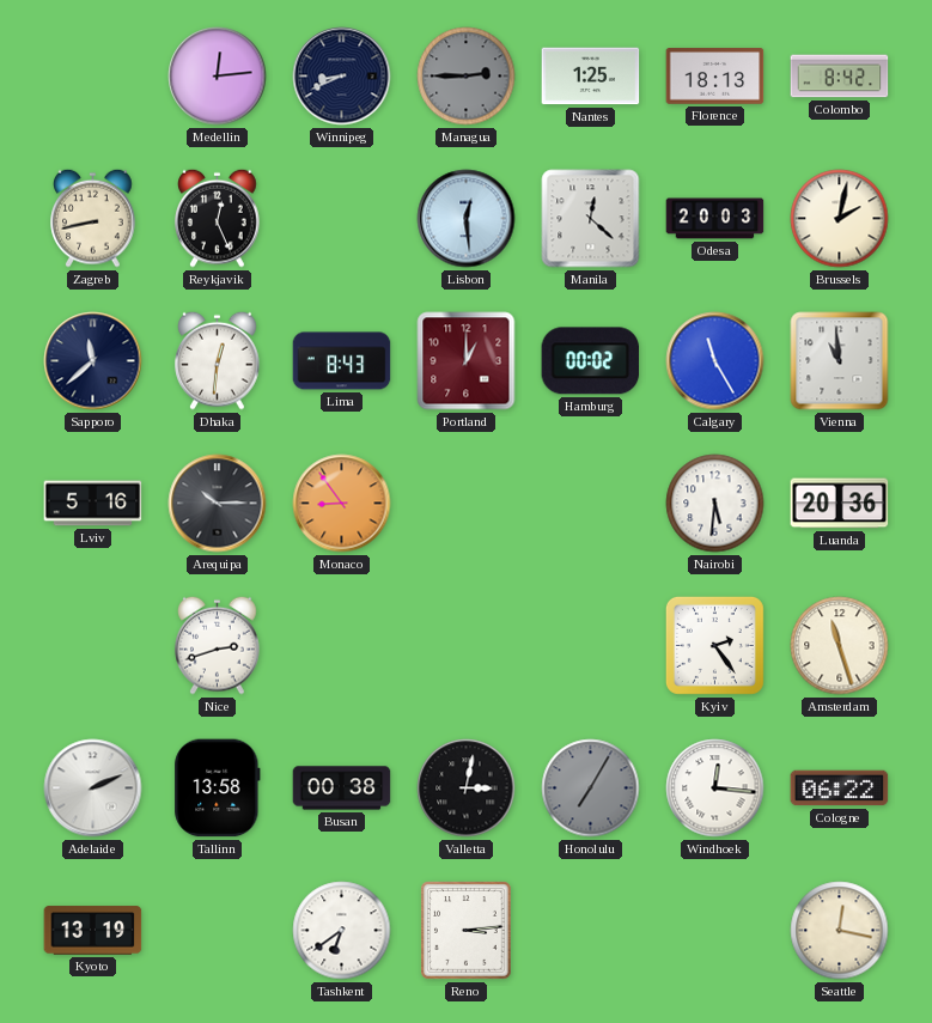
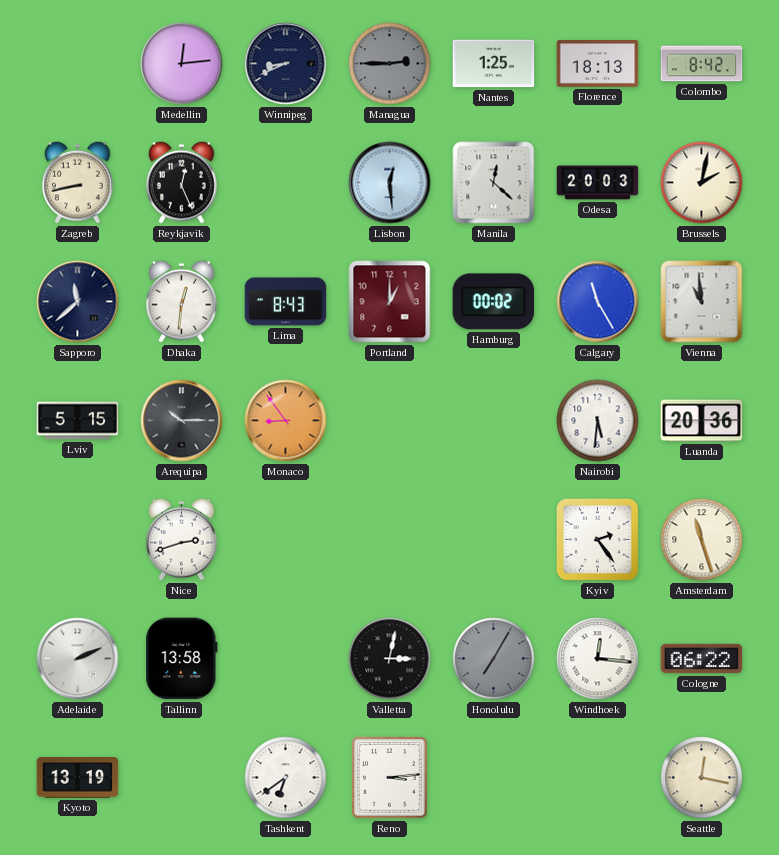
Lviv: 5:16 -> 5:15 (78, 421)
Busan: 00:38 -> none (342, 788)
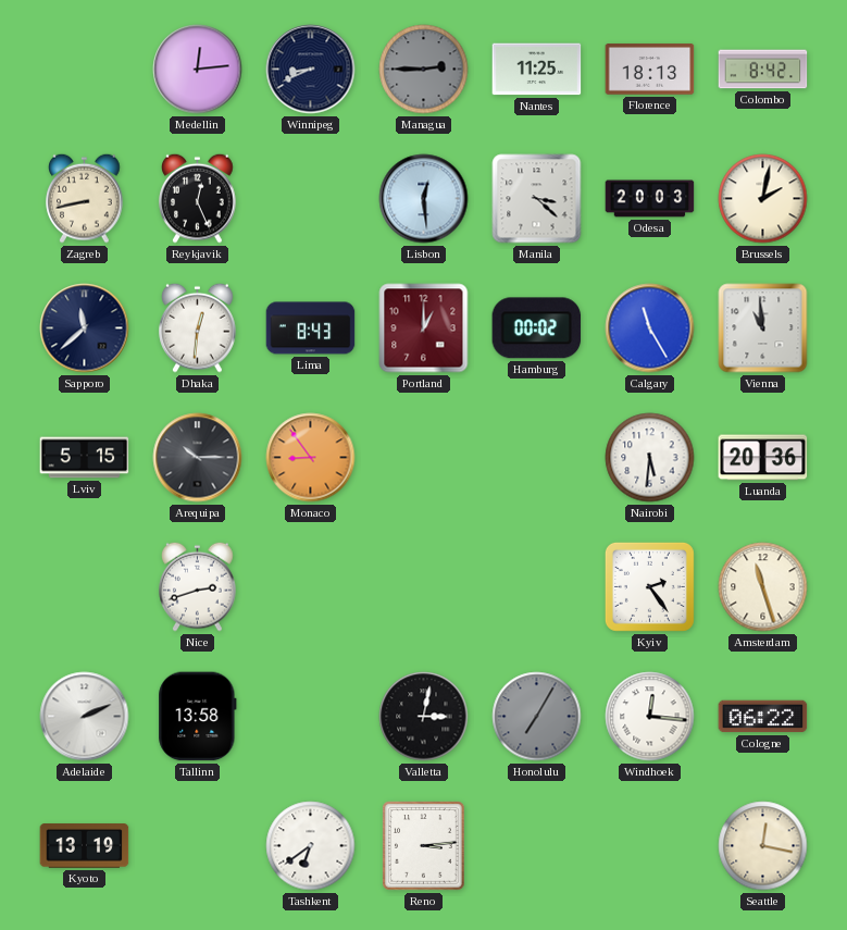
Nantes: 1:25 -> 11:25 (537, 70)
Manila: 12:22 -> 3:22 (537, 199)
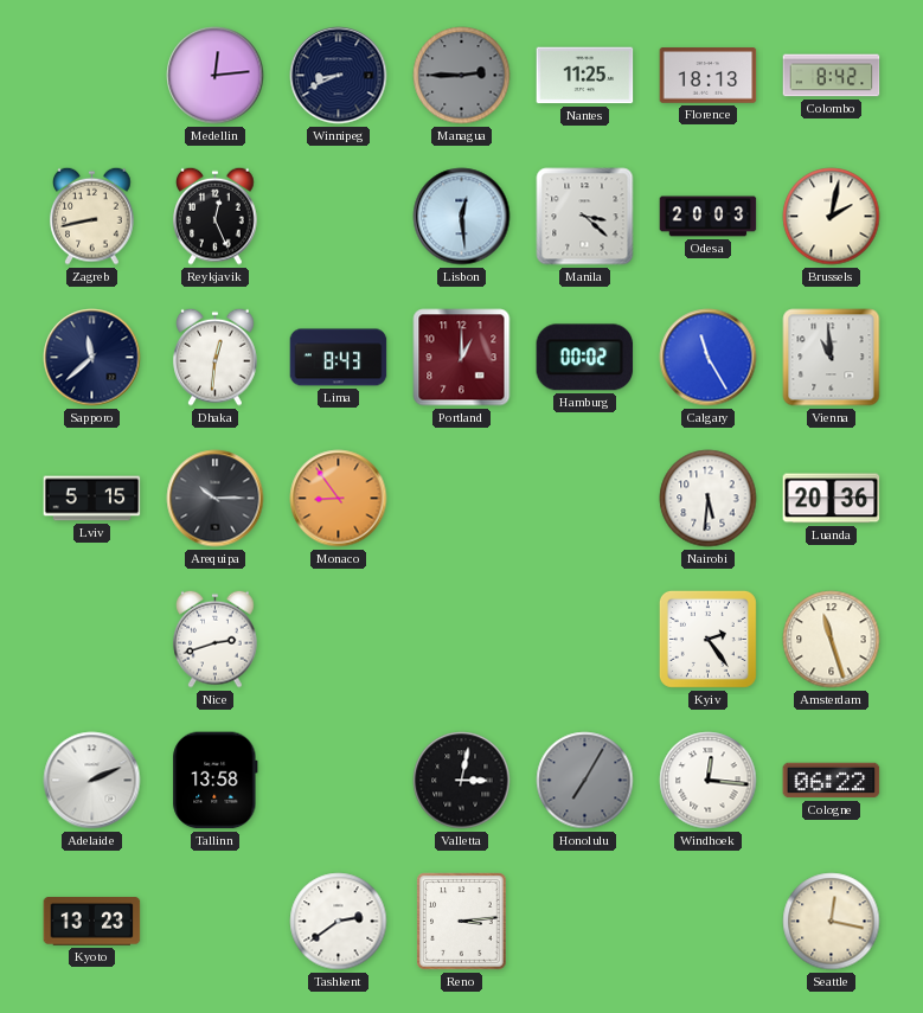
Kyoto: 13:19 -> 13:23 (92, 922)
Tashkent: 6:39 -> 2:39 (339, 922)
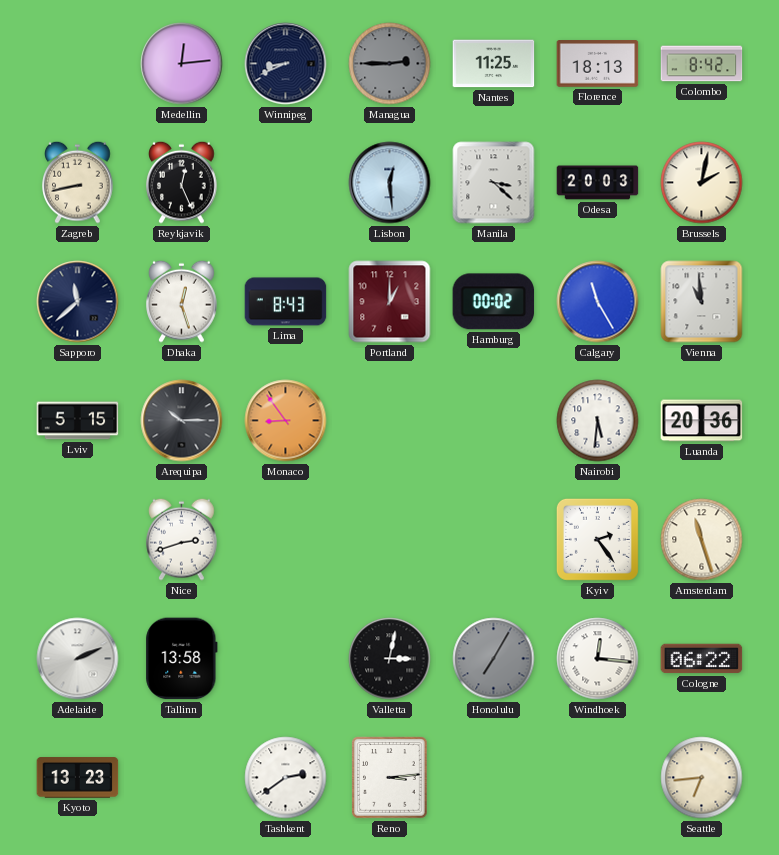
Dhaka: 12:31 -> 12:27 (182, 301)
Seattle: 12:17 -> 6:44 (702, 778)
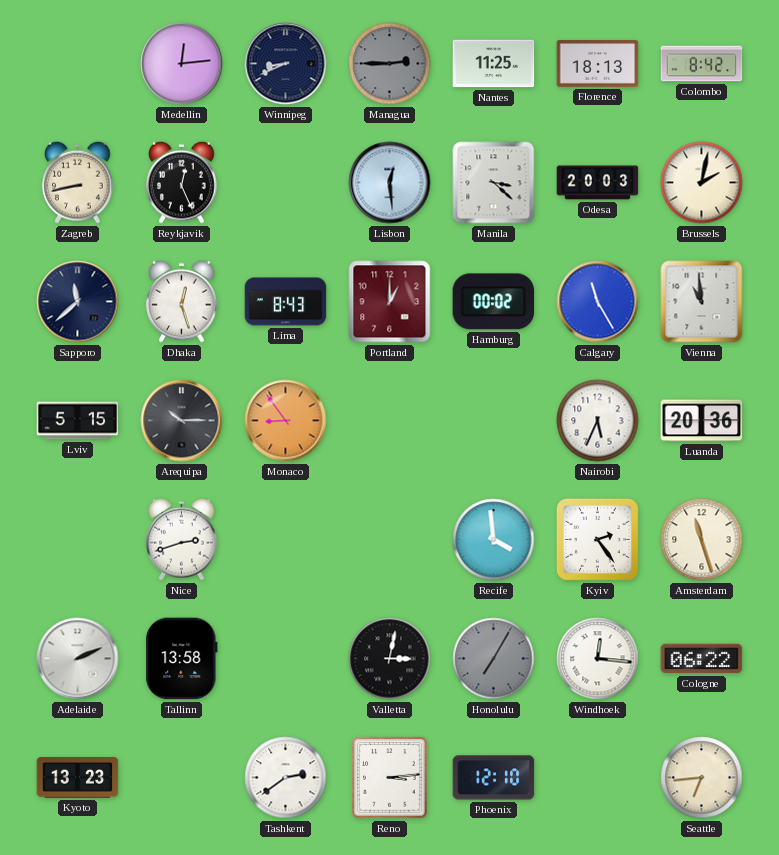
Nairobi: 5:31 -> 5:34 (598, 421)
Recife: none -> 3:59 (494, 540)
Phoenix: none -> 12:10 (494, 778)
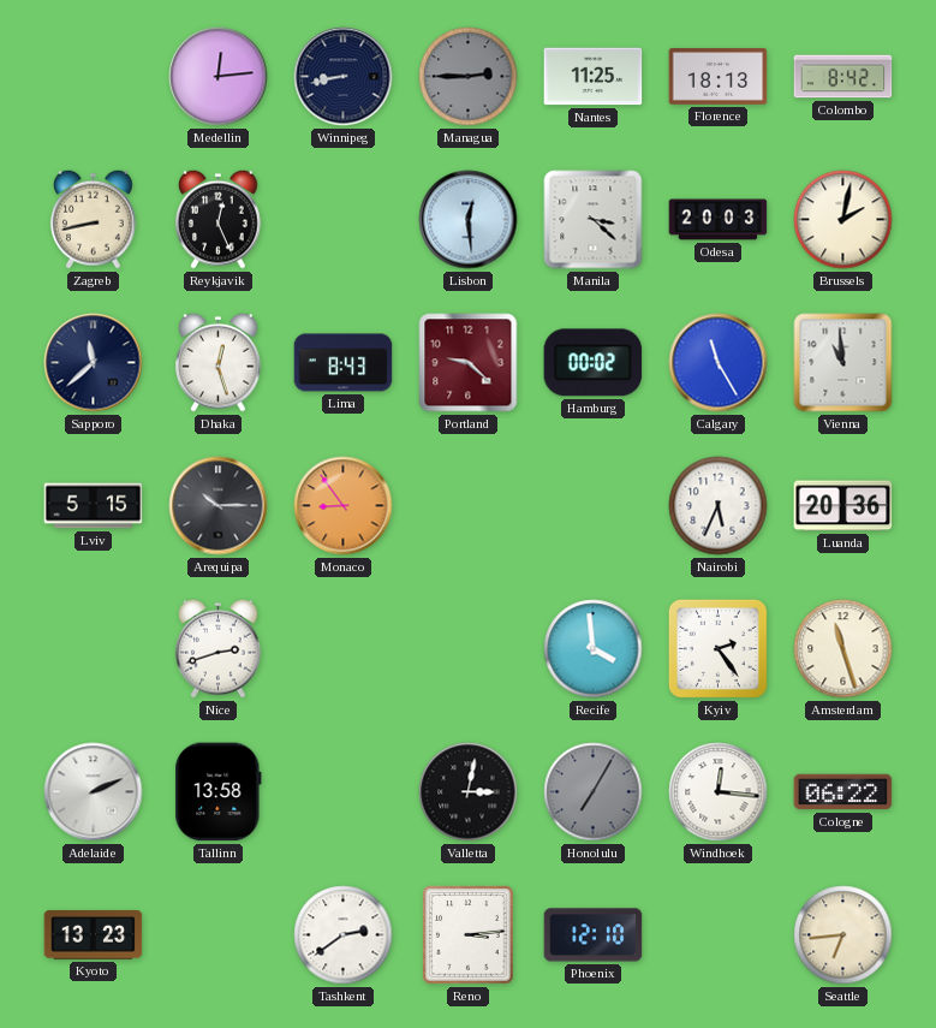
Winnipeg: 8:41 -> 8:43 (344, 77)
Portland: 1:00 -> 9:22 (469, 363)
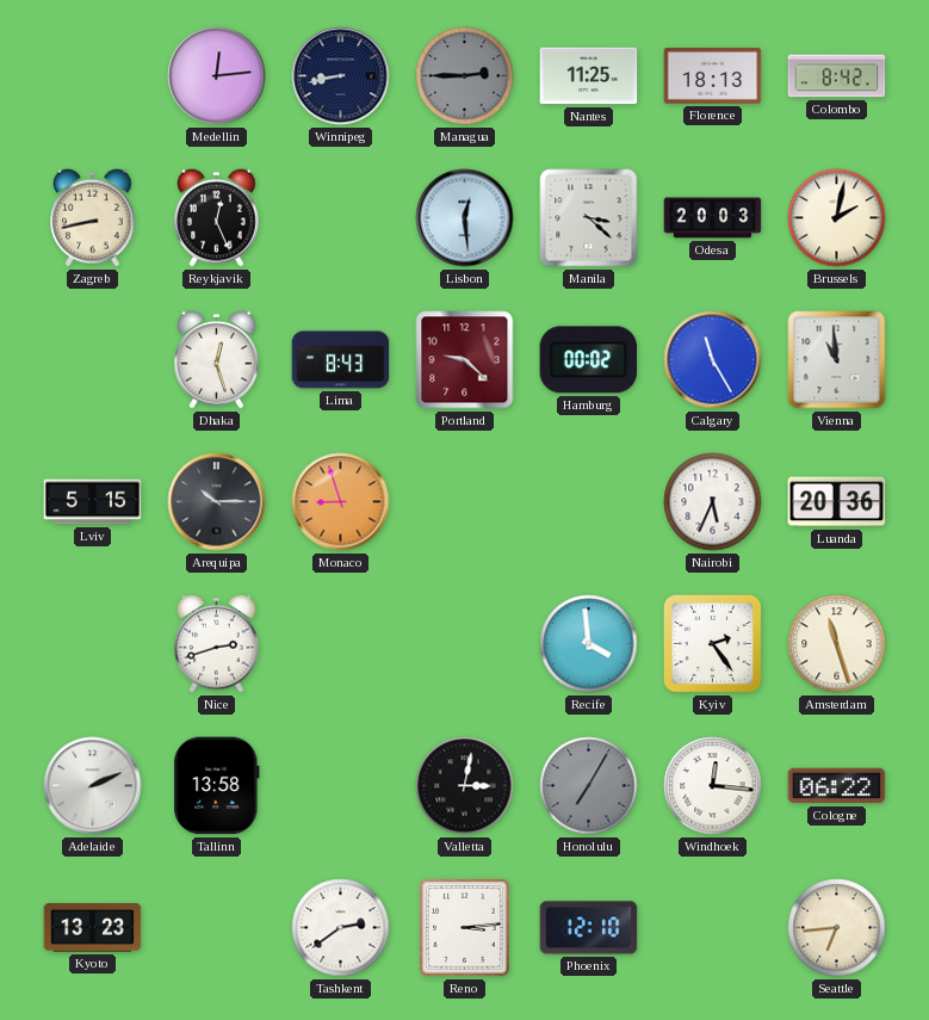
Sapporo: 11:38 -> none (94, 363)
Monaco: 8:54 -> 8:57 (341, 502)
